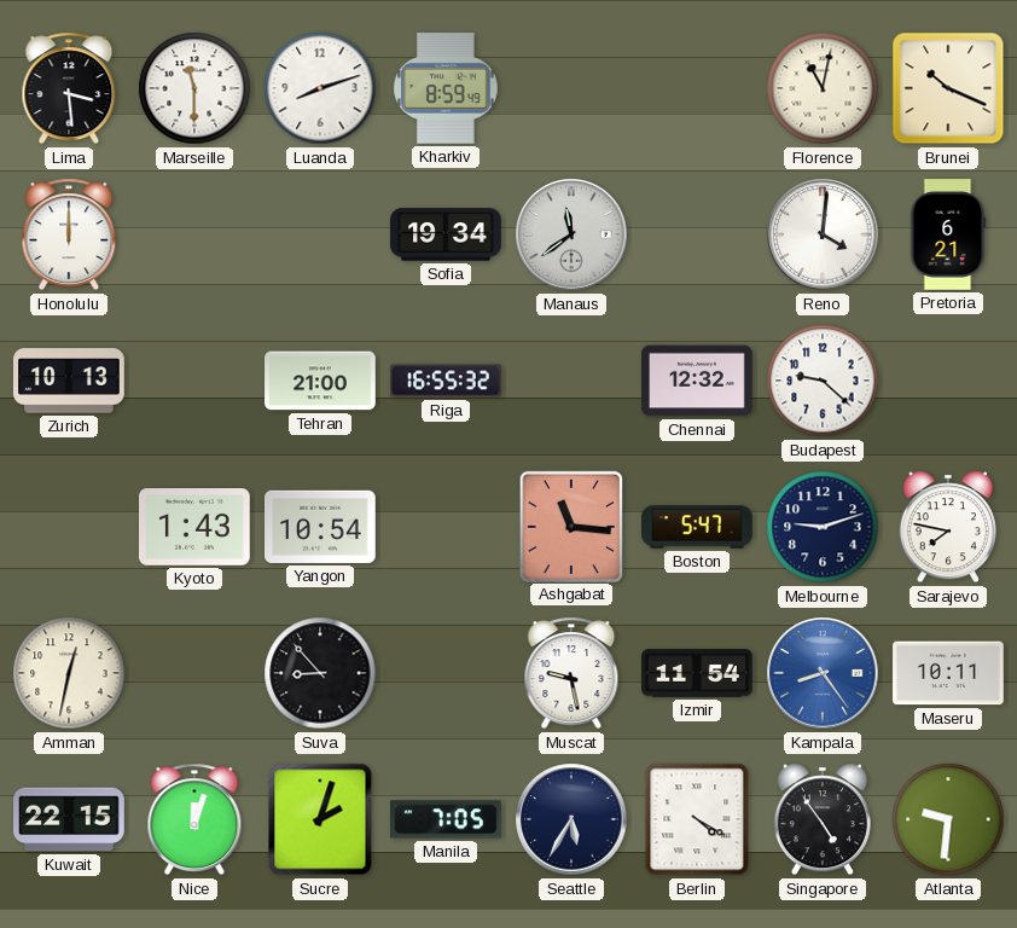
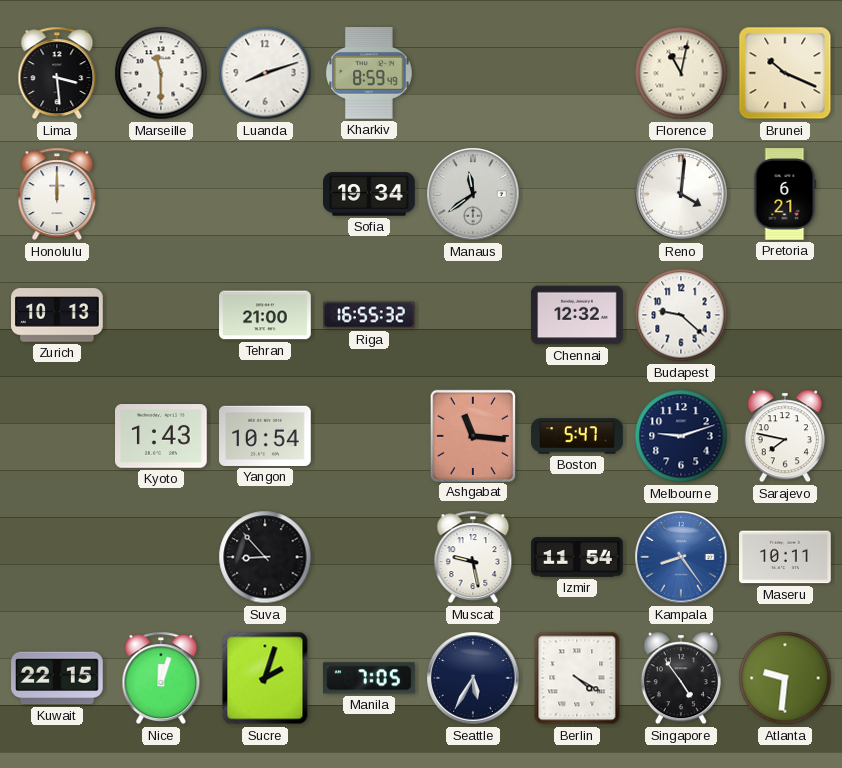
Amman: 12:32 -> none (69, 673)
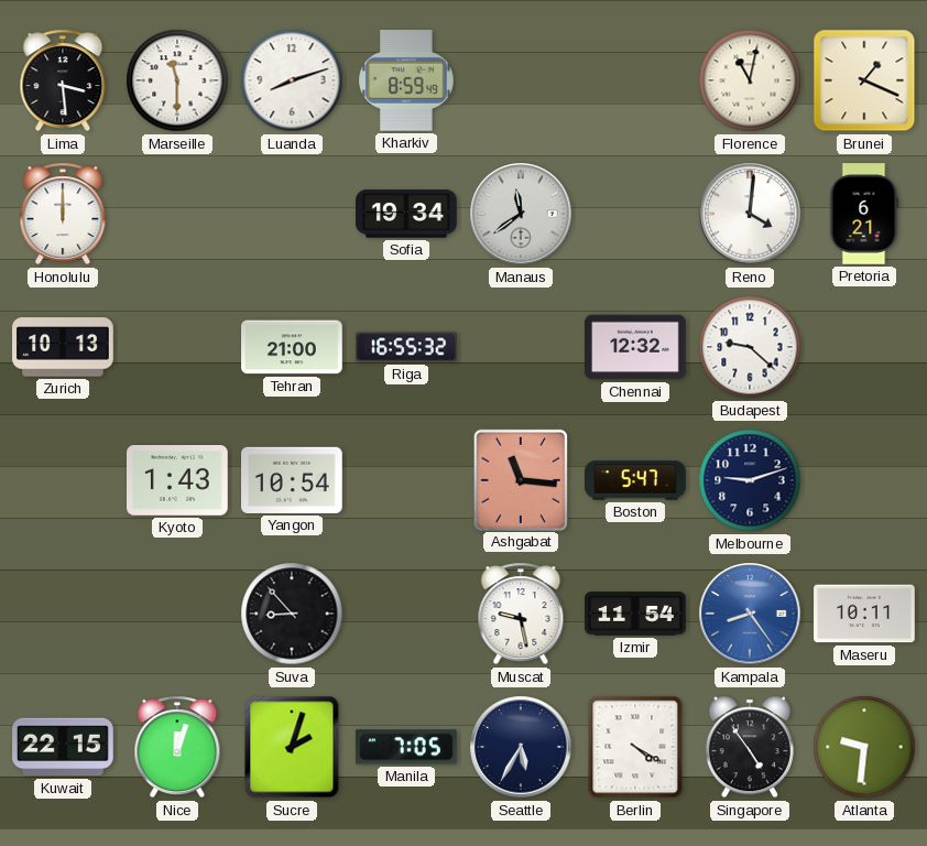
Brunei: 10:19 -> 1:19 (864, 80)
Sarajevo: 7:47 -> none (785, 436)
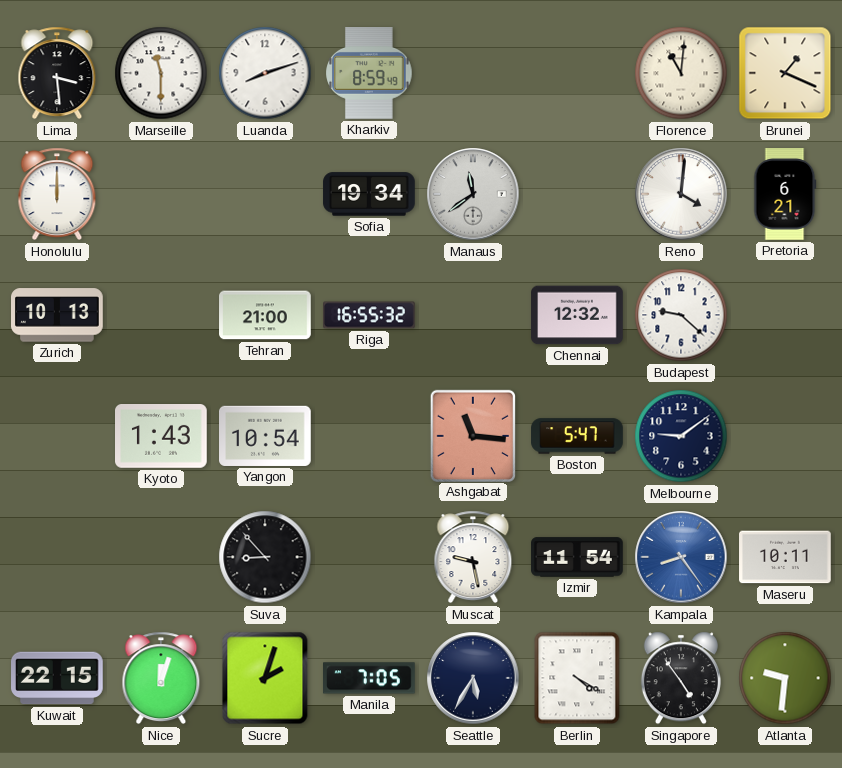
Florence: 11:02 -> 11:01 (681, 73)
Melbourne: 9:12 -> 9:09 (681, 436)
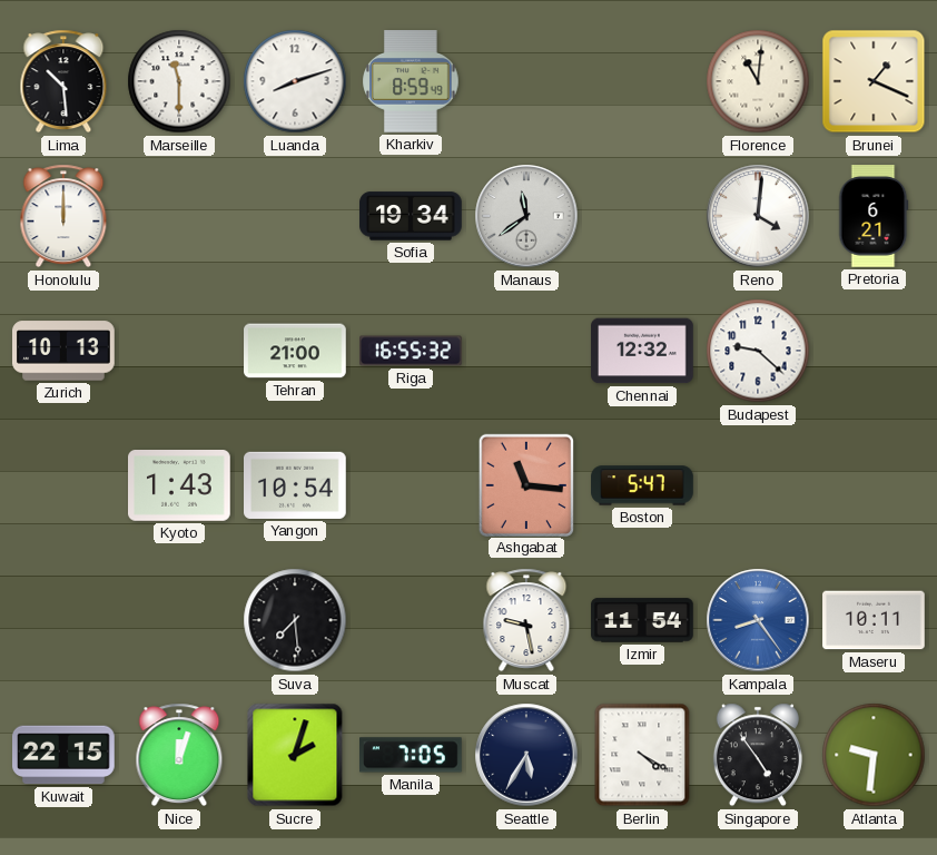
Lima: 3:29 -> 10:29 (63, 81)
Melbourne: 9:09 -> none (681, 436)
Suva: 8:53 -> 7:29 (295, 620)
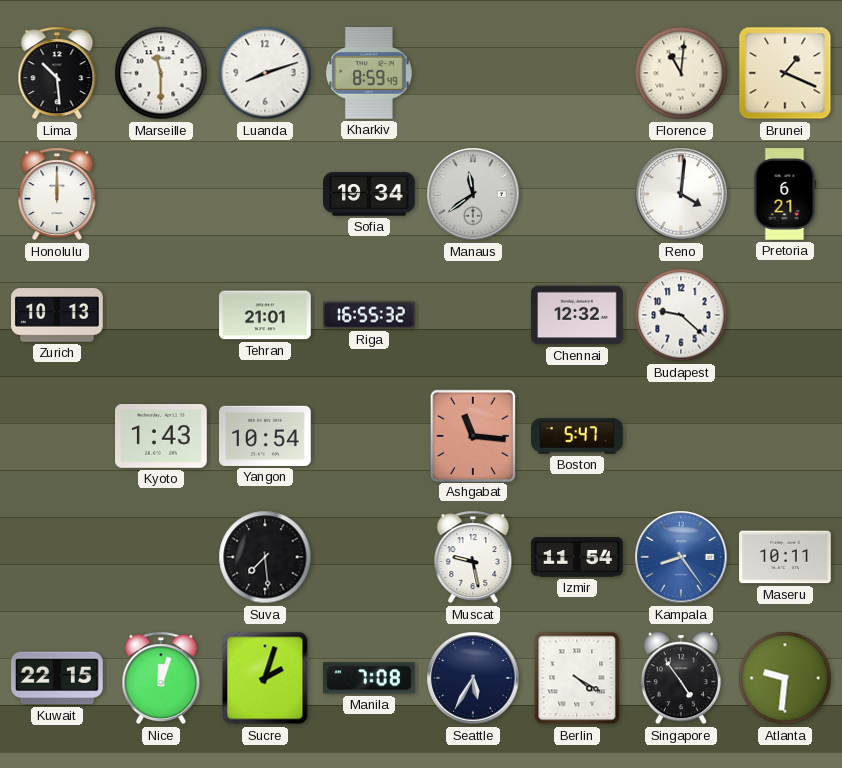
Tehran: 21:00 -> 21:01 (265, 315)
Manila: 7:05 -> 7:08 (370, 678)
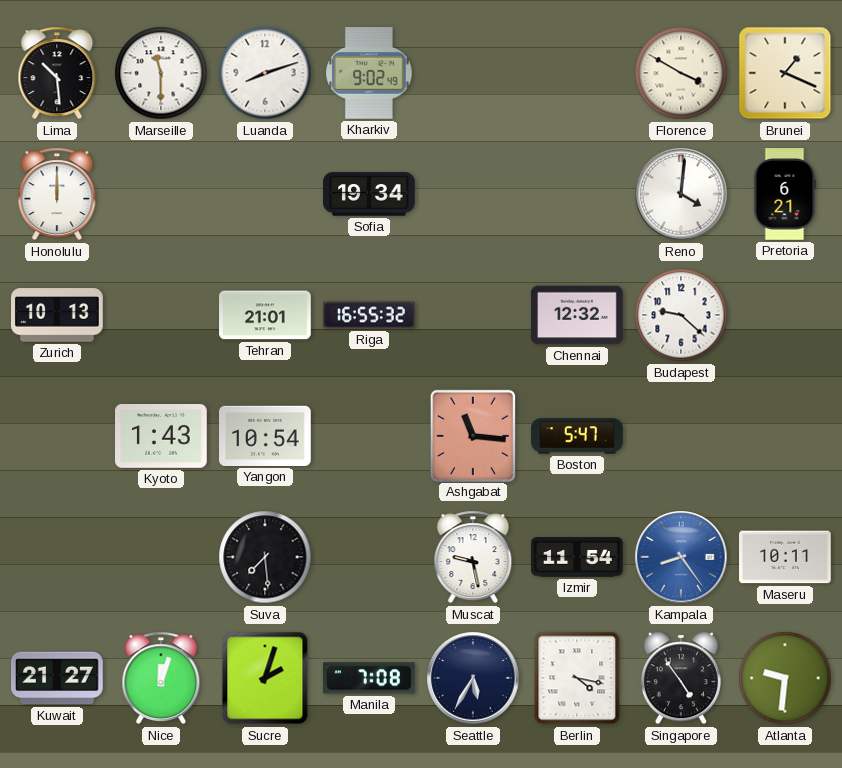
Kharkiv: 8:59 -> 9:02 (369, 74)
Florence: 11:01 -> 3:50 (681, 73)
Manaus: 11:39 -> none (473, 194)
Kuwait: 22:15 -> 21:27 (58, 678)
Berlin: 4:20 -> 4:17 (577, 678)
